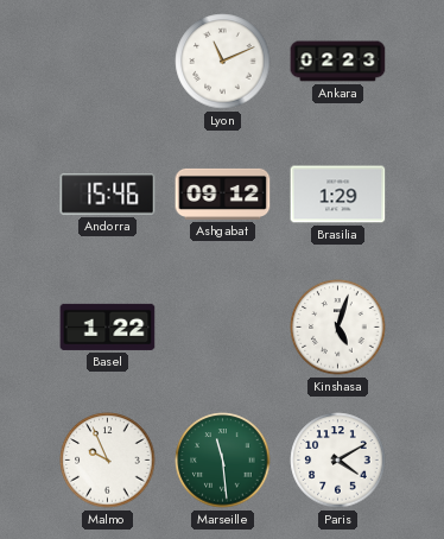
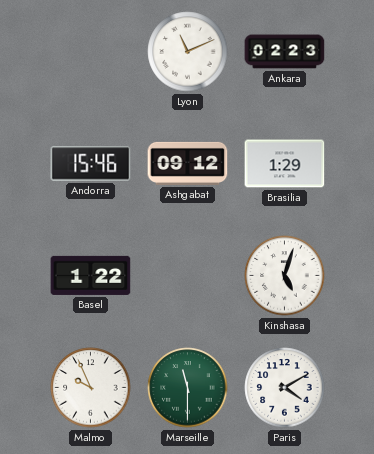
Marseille: 11:29 -> 11:30 (188, 388)
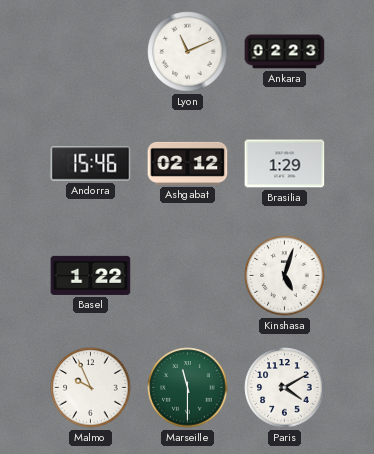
Ashgabat: 09:12 -> 02:12 (188, 163)
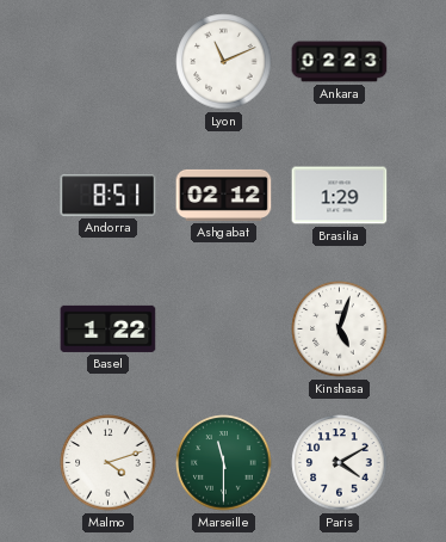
Andorra: 15:46 -> 8:51 (109, 196)
Malmo: 9:56 -> 4:12 (109, 463)
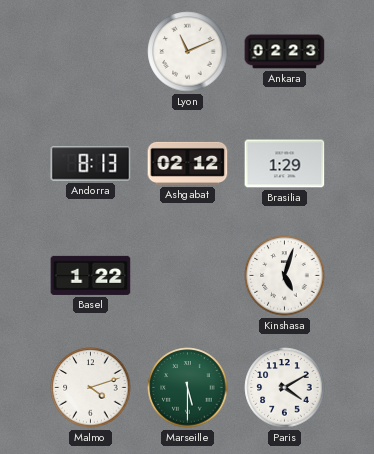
Andorra: 8:51 -> 8:13 (91, 164)
Marseille: 11:30 -> 5:30 (188, 388)
